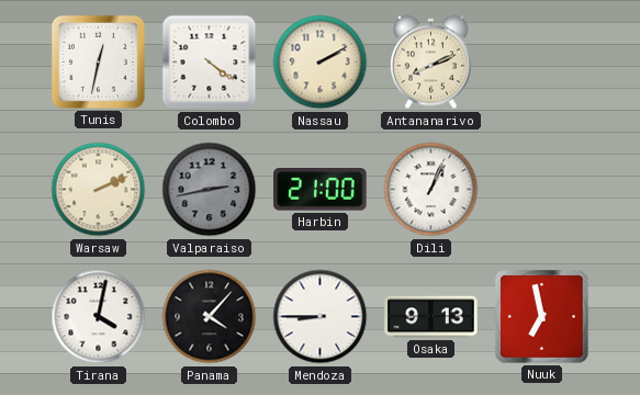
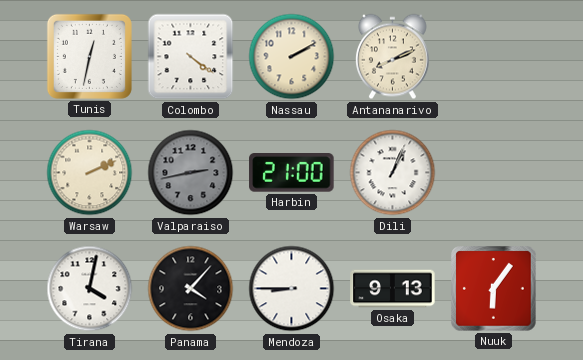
Nuuk: 6:58 -> 6:06 (494, 289)
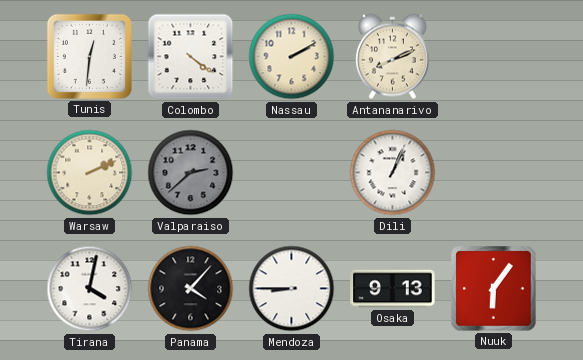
Tunis: 12:32 -> 12:31 (89, 56)
Valparaiso: 2:43 -> 2:38 (191, 173)
Harbin: 21:00 -> none (292, 173)
